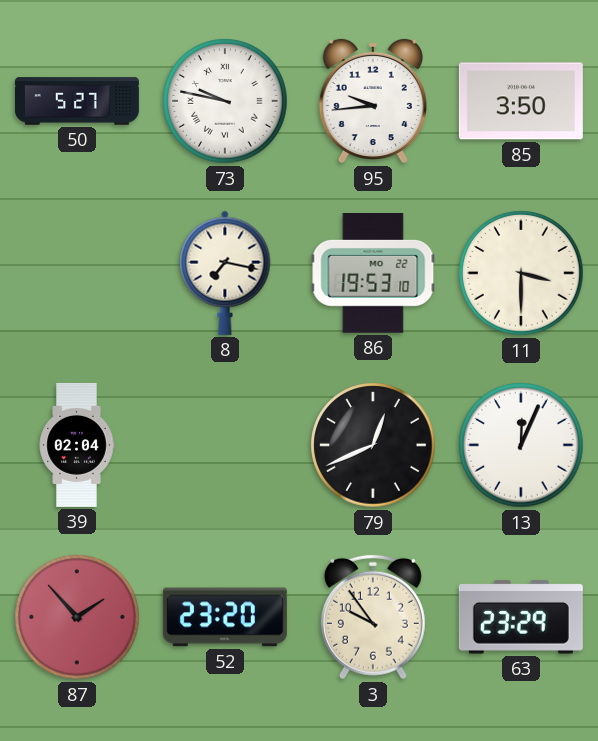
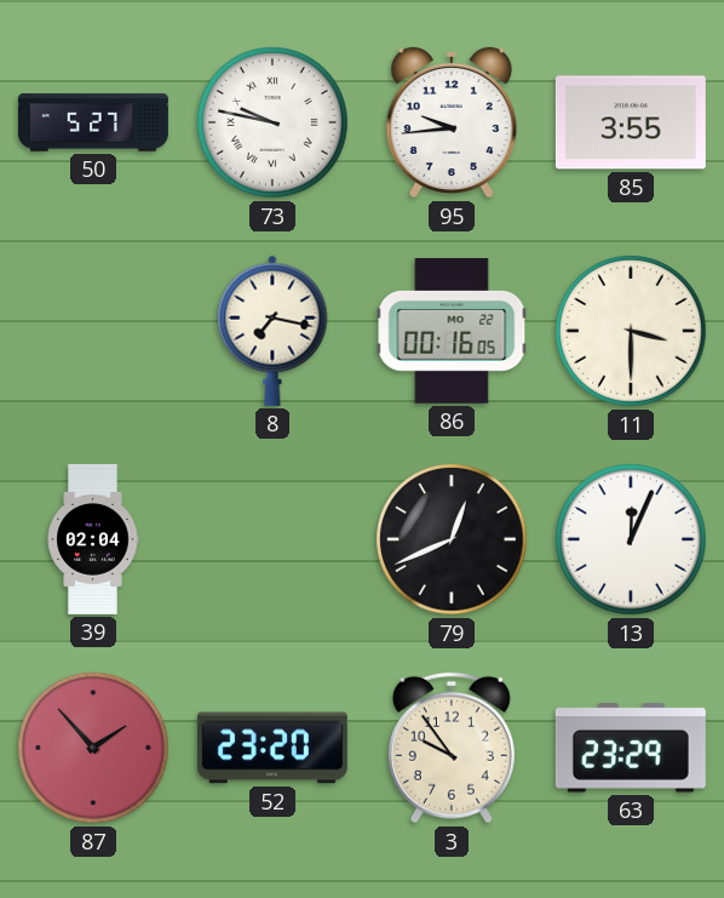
85: 3:50 -> 3:55 (631, 122)
86: 19:53 -> 00:16 (452, 332)
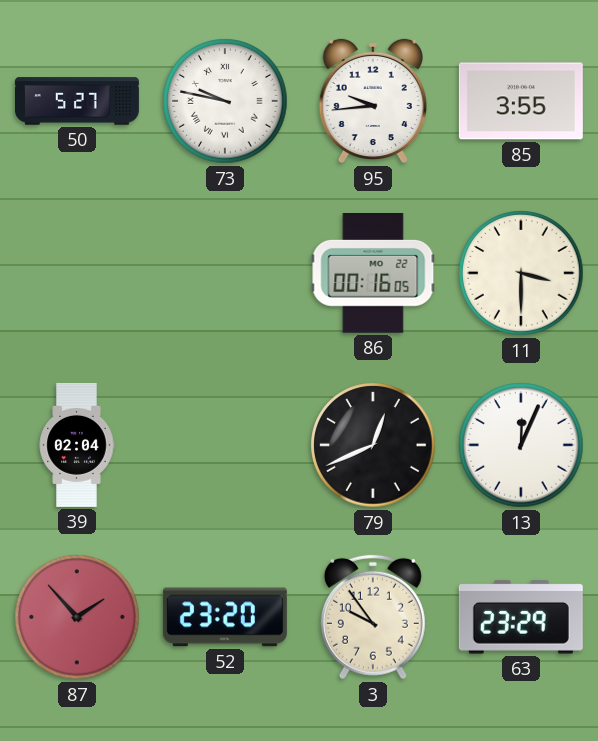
8: 7:17 -> none (272, 331)
